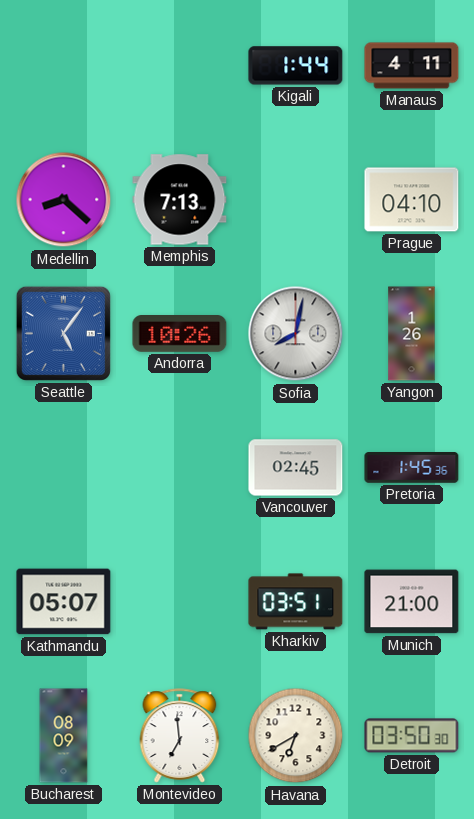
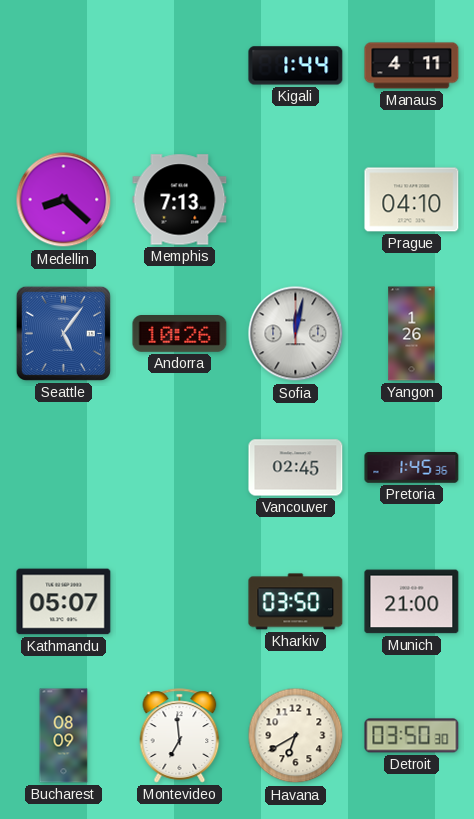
Sofia: 8:02 -> 12:02 (296, 334)
Kharkiv: 03:51 -> 03:50 (296, 602)
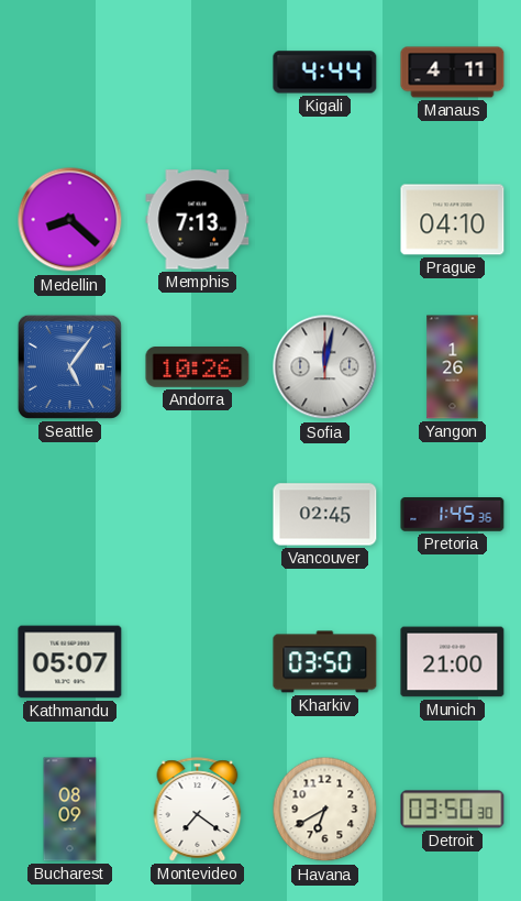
Kigali: 1:44 -> 4:44 (325, 73)
Montevideo: 6:59 -> 7:21 (198, 810)
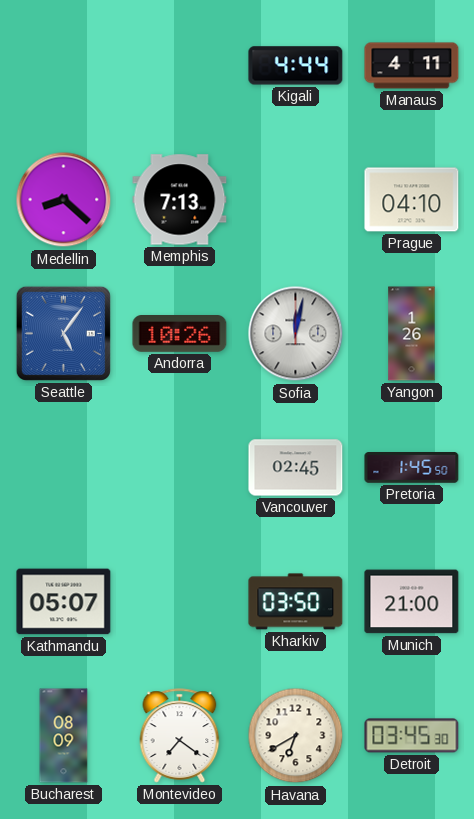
Pretoria: 1:45:36 -> 1:45:50 (412, 468)
Detroit: 03:50 -> 03:45 (412, 736)
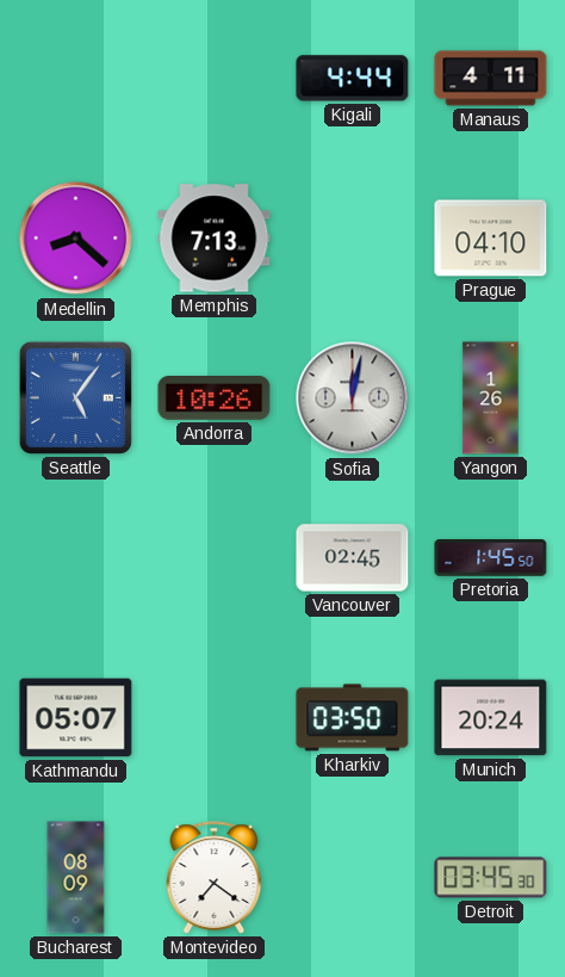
Munich: 21:00 -> 20:24 (491, 718)
Havana: 6:40 -> none (296, 736)
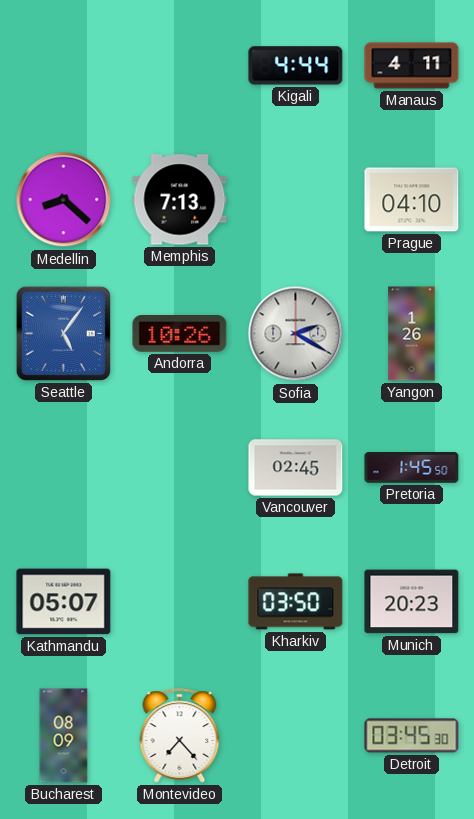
Sofia: 12:02 -> 2:20 (296, 334)
Munich: 20:24 -> 20:23 (412, 602)
Montevideo: 7:21 -> 7:23 (180, 736)
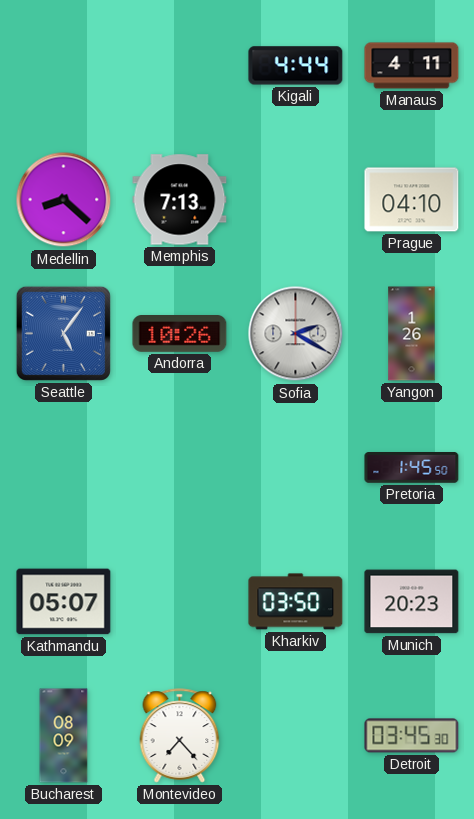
Vancouver: 02:45 -> none (296, 468)
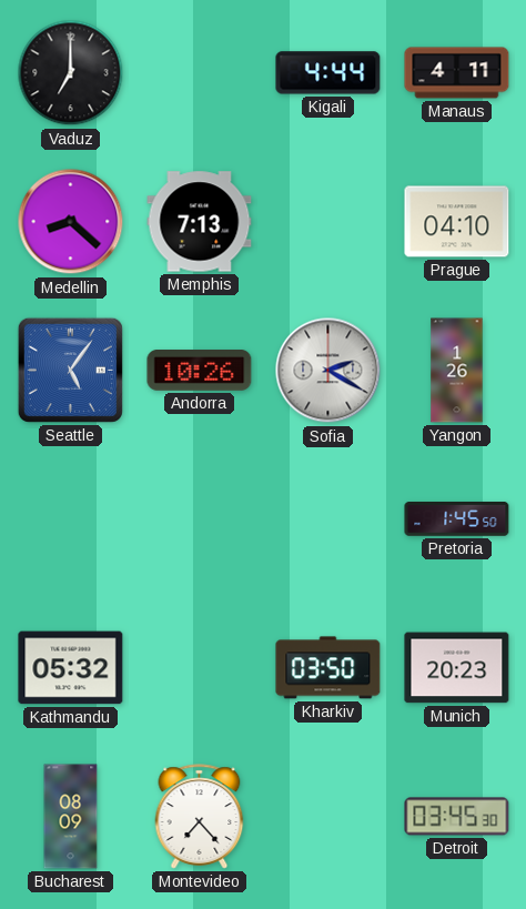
Vaduz: none -> 7:00 (71, 73)
Kathmandu: 05:07 -> 05:32 (71, 668)
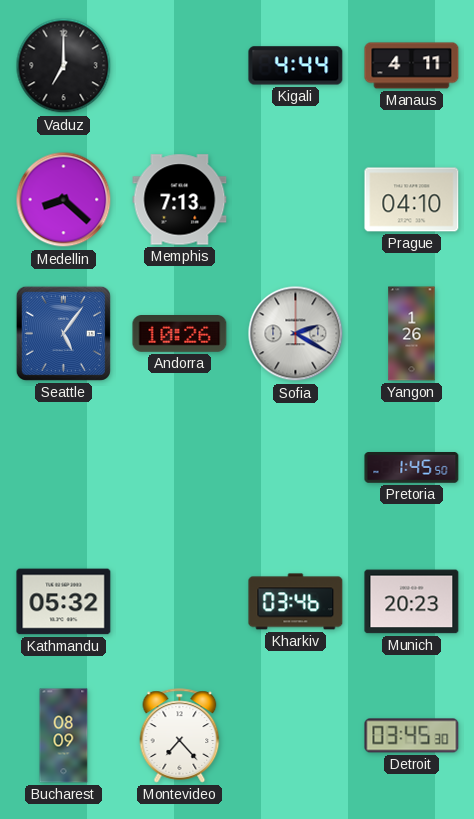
Kharkiv: 03:50 -> 03:46 (296, 602)
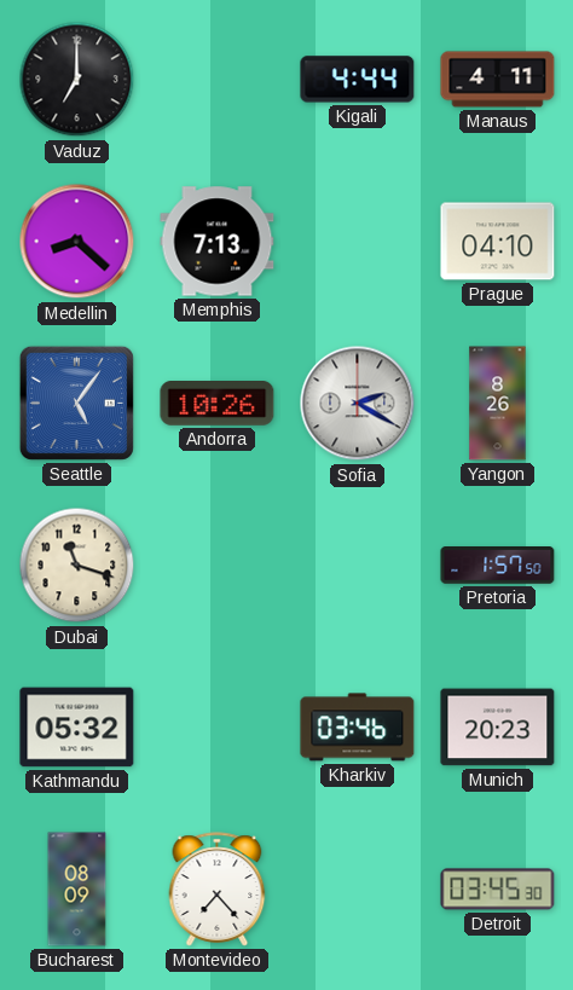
Yangon: 1:26 -> 8:26 (498, 404)
Dubai: none -> 11:18 (77, 566)
Pretoria: 1:45 -> 1:57 (498, 566)
